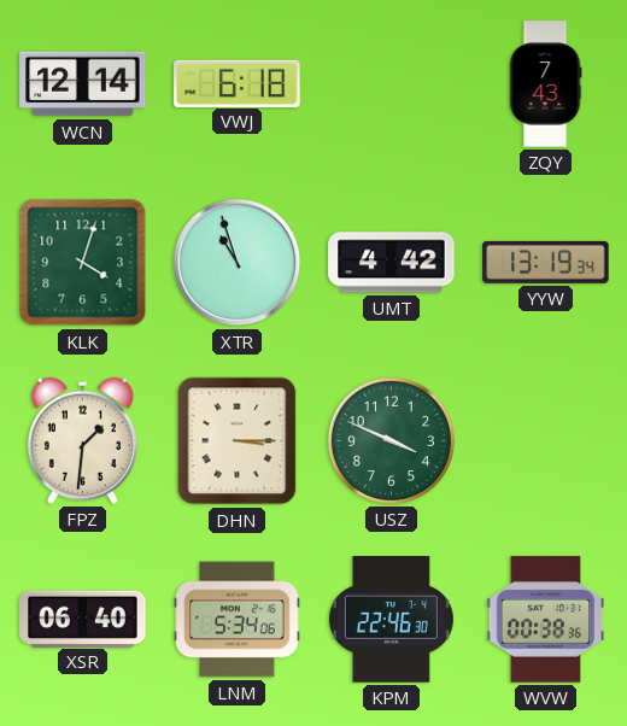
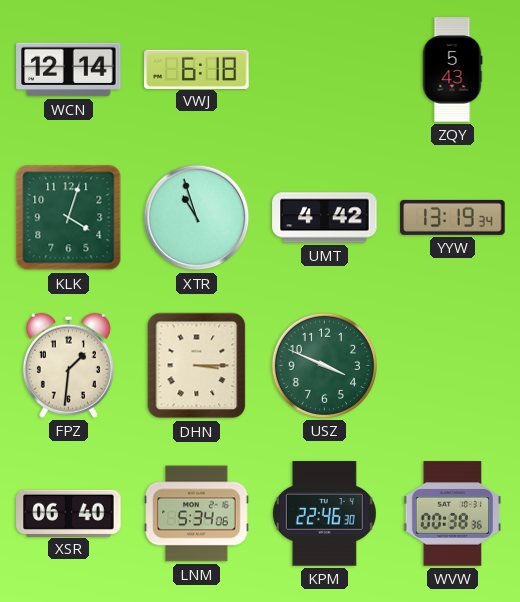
ZQY: 7:43 -> 5:43 (452, 70)
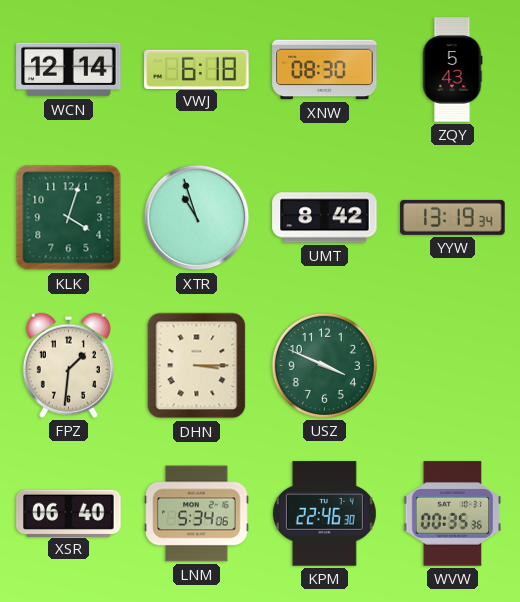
XNW: none -> 08:30 (325, 70)
UMT: 4:42 -> 8:42 (325, 218)
WVW: 00:38 -> 00:35 (453, 514)
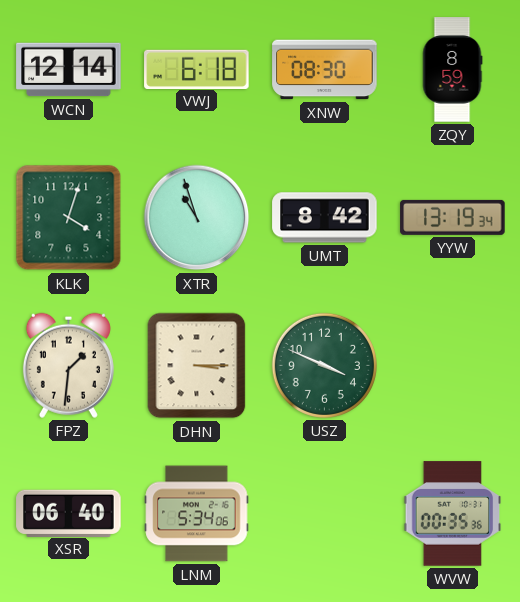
ZQY: 5:43 -> 8:59 (452, 70)
KPM: 22:46 -> none (324, 514)
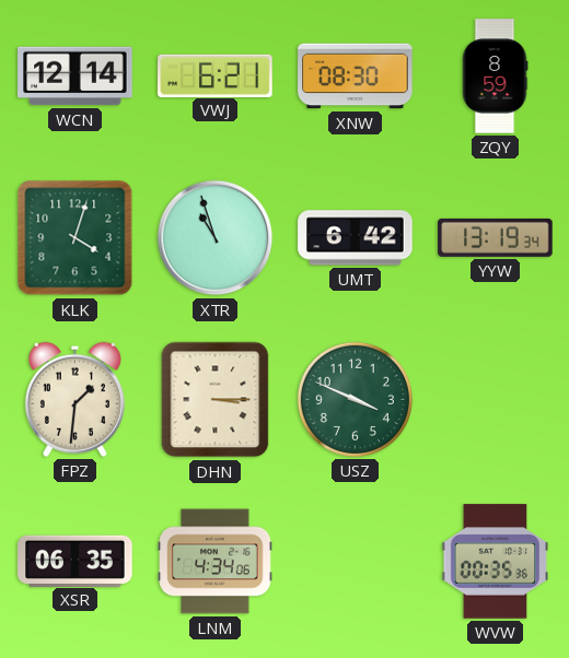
VWJ: 6:18 -> 6:21 (216, 75)
UMT: 8:42 -> 6:42 (356, 238)
XSR: 06:40 -> 06:35 (76, 561)
LNM: 5:34 -> 4:34 (216, 562)
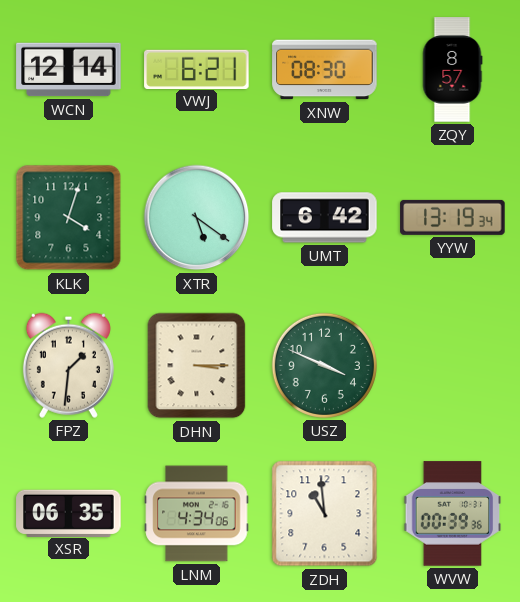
ZQY: 8:59 -> 8:57 (452, 70)
XTR: 10:57 -> 5:21 (197, 218)
ZDH: none -> 10:59 (325, 514)
WVW: 00:35 -> 00:39 (453, 514)
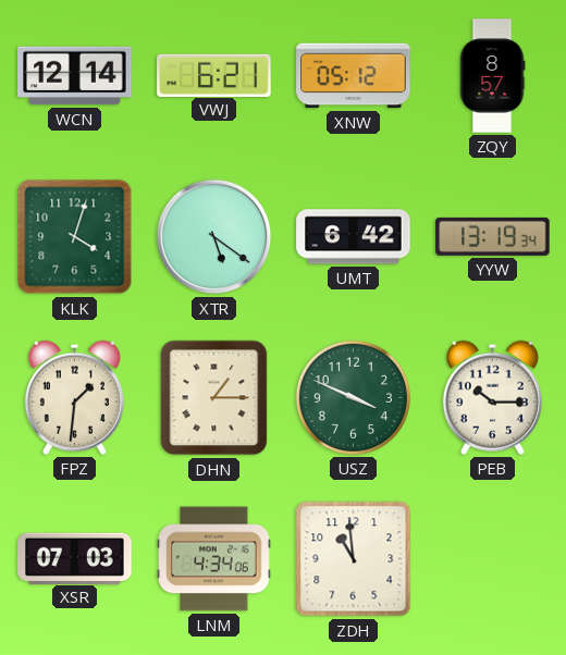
XNW: 08:30 -> 05:12 (354, 76)
DHN: 3:15 -> 1:15 (214, 398)
PEB: none -> 10:15 (492, 397)
XSR: 06:35 -> 07:03 (75, 558)
WVW: 00:39 -> none (453, 514)
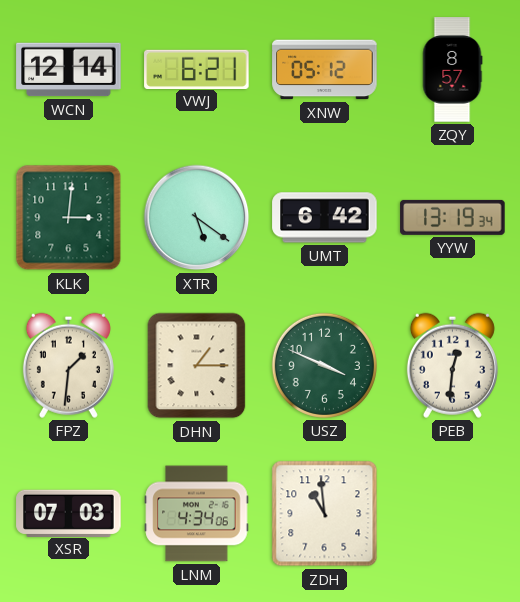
KLK: 4:03 -> 3:01 (69, 218)
PEB: 10:15 -> 12:31 (452, 365)
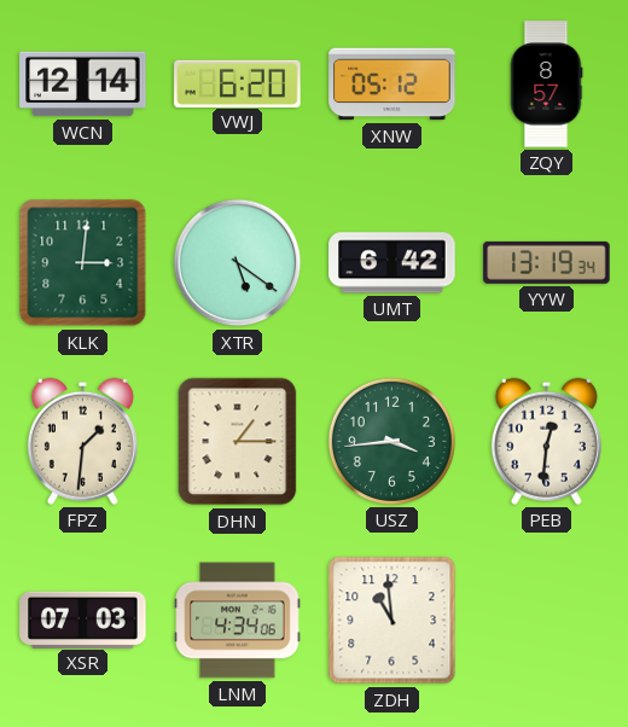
VWJ: 6:21 -> 6:20 (238, 83)
USZ: 3:49 -> 3:44 (391, 441)
